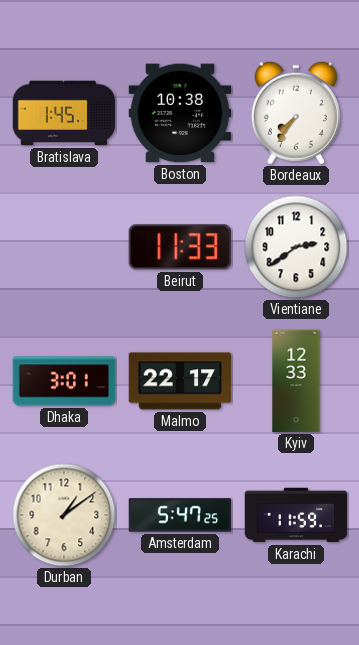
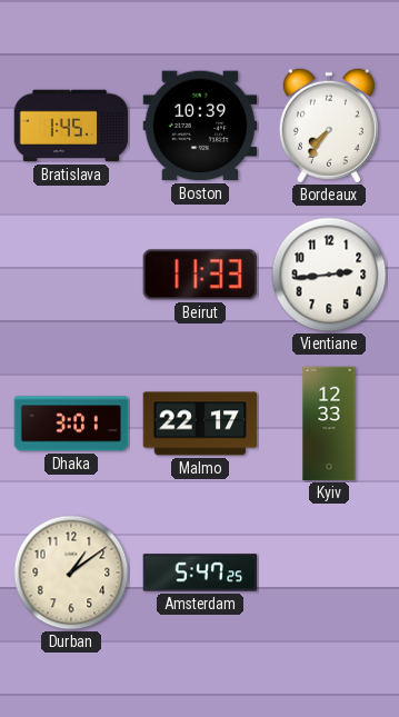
Boston: 10:38 -> 10:39 (200, 126)
Vientiane: 2:39 -> 2:44 (329, 275)
Karachi: 11:59 -> none (296, 515)
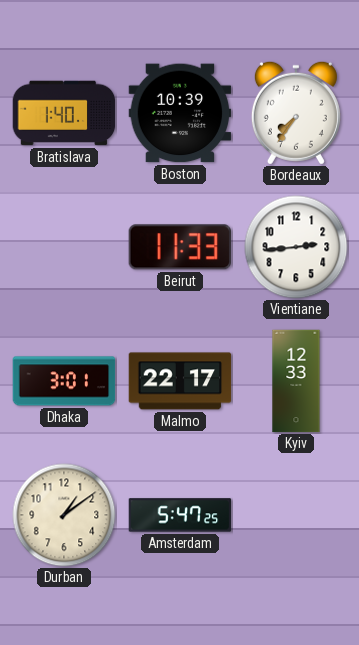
Bratislava: 1:45 -> 1:40 (64, 113)
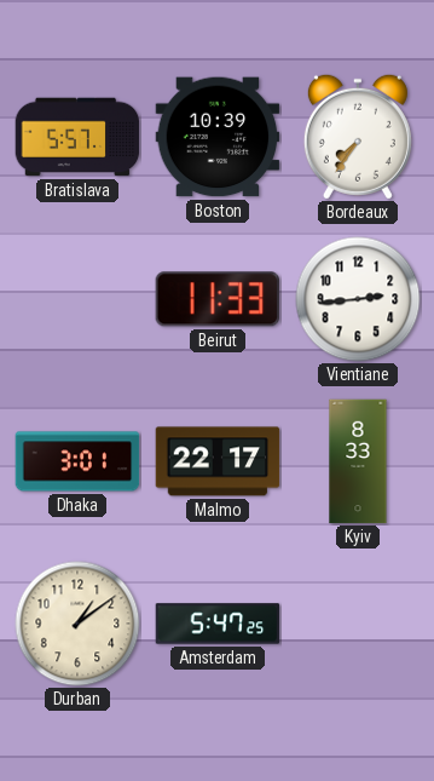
Bratislava: 1:40 -> 5:57 (77, 137)
Kyiv: 12:33 -> 8:33 (358, 461)
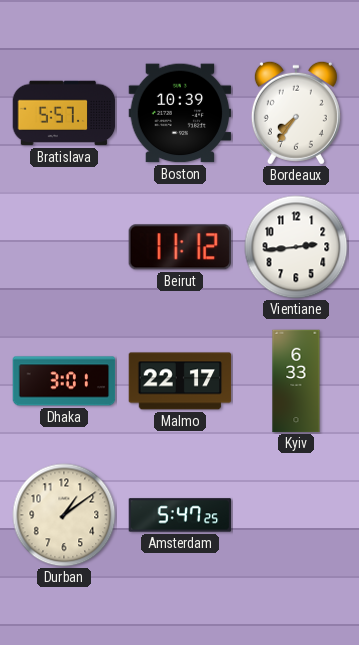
Beirut: 11:33 -> 11:12 (179, 247)
Kyiv: 8:33 -> 6:33 (296, 381)
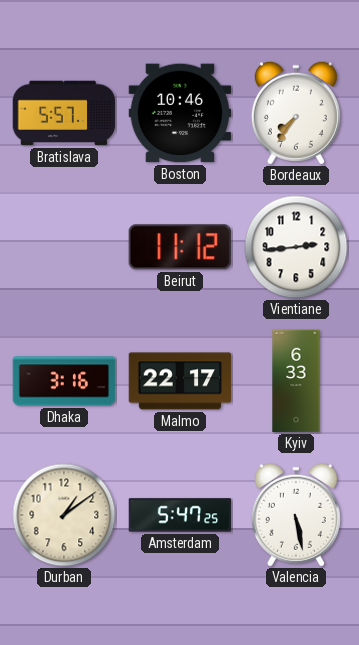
Boston: 10:39 -> 10:46 (180, 113)
Dhaka: 3:01 -> 3:16 (64, 381)
Valencia: none -> 5:28 (296, 515)
